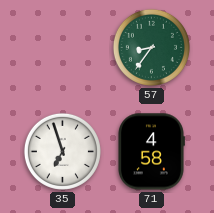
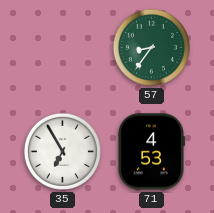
35: 6:57 -> 6:55 (62, 151)
71: 4:58 -> 4:53 (152, 152)
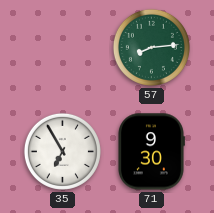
57: 8:36 -> 8:14 (151, 47)
71: 4:53 -> 9:30 (152, 152)
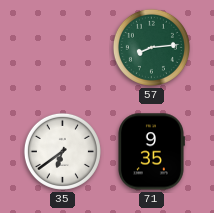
35: 6:55 -> 6:39 (62, 151)
71: 9:30 -> 9:35 (152, 152)
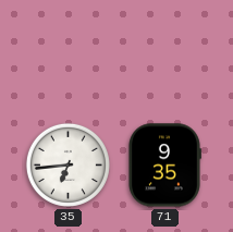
57: 8:14 -> none (151, 47)
35: 6:39 -> 6:44 (68, 164)
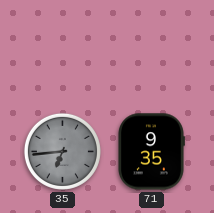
35 dial: white -> grey (62, 151)
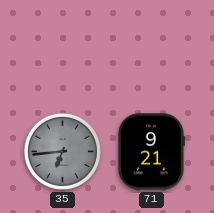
71: 9:35 -> 9:21 (152, 152)
